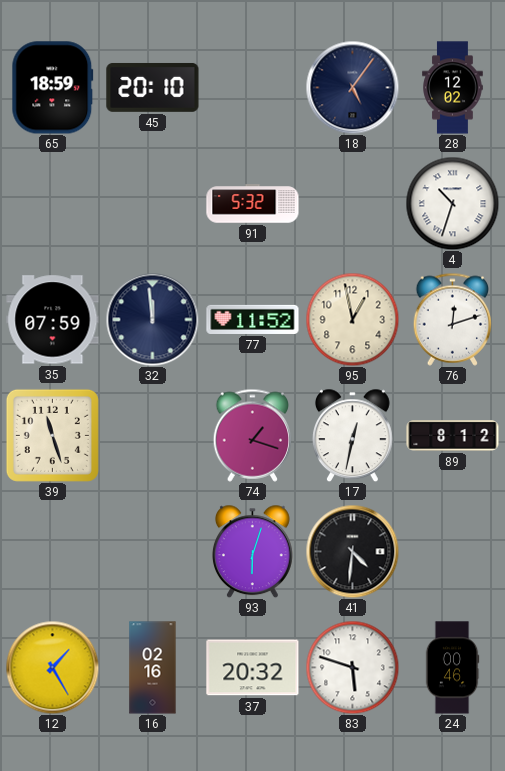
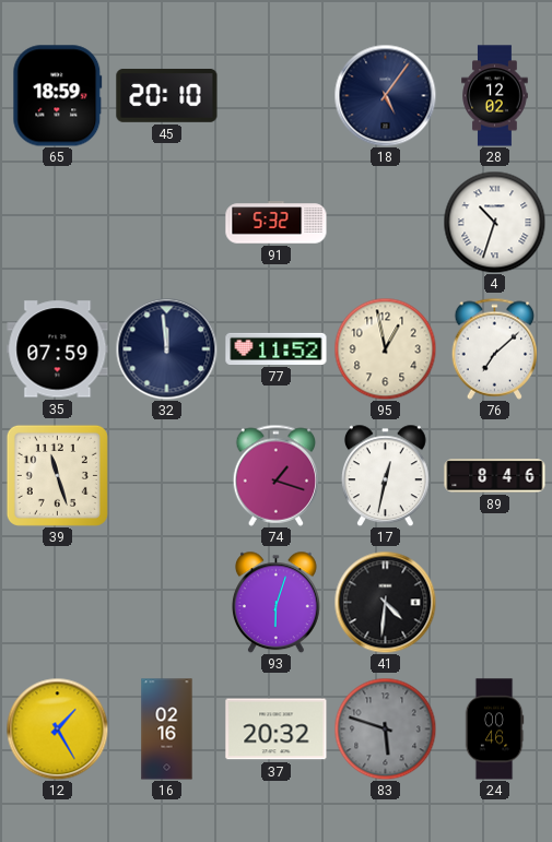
76: 12:12 -> 7:08 (495, 348)
89: 8:12 -> 8:46 (495, 476)
83 dial: white -> grey (385, 728)
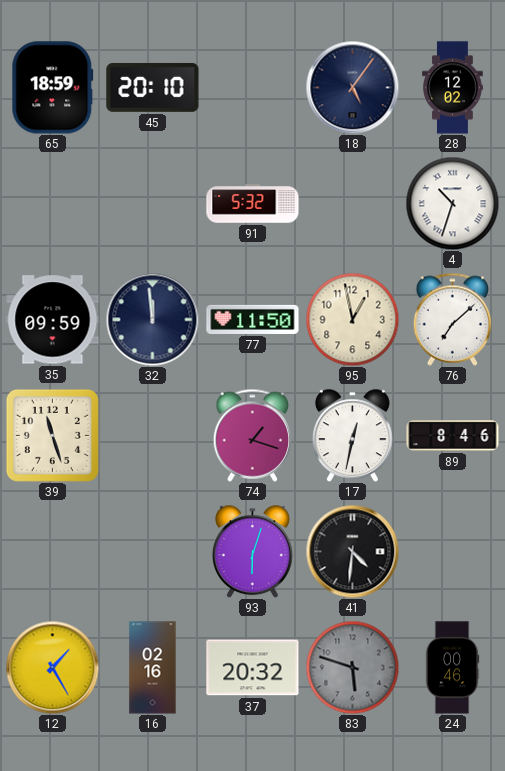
35: 07:59 -> 09:59 (53, 320)
77: 11:52 -> 11:50 (253, 319)
